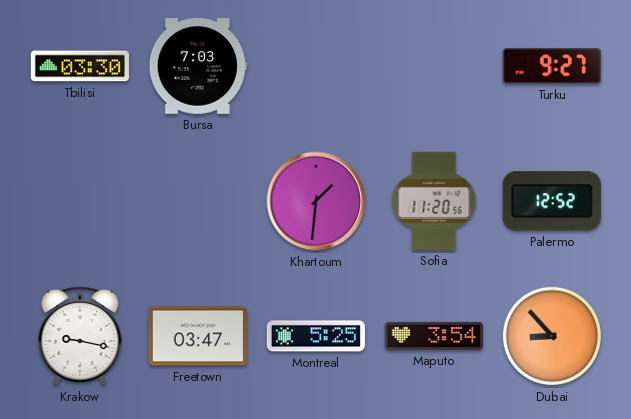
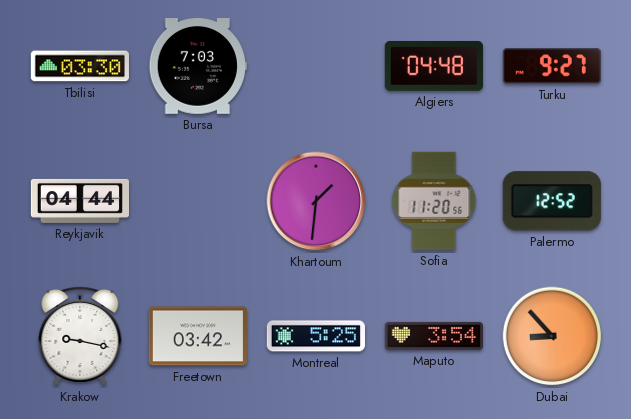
Algiers: none -> 04:48 (434, 66)
Reykjavik: none -> 04:44 (79, 201)
Freetown: 03:47 -> 03:42 (198, 336)
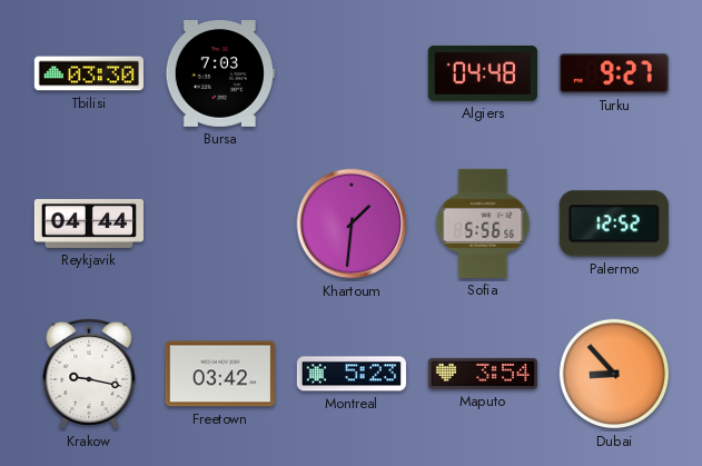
Sofia: 11:20 -> 5:56 (483, 224)
Montreal: 5:25 -> 5:23 (352, 374)
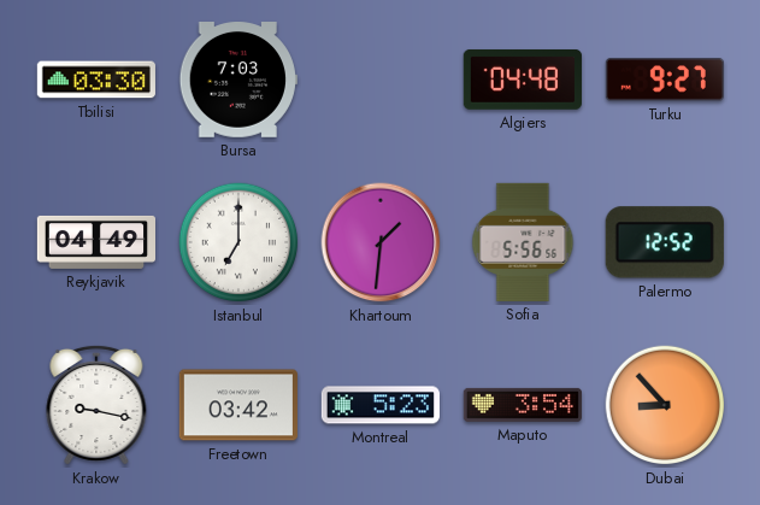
Reykjavik: 04:44 -> 04:49 (95, 242)
Istanbul: none -> 7:00 (238, 242)
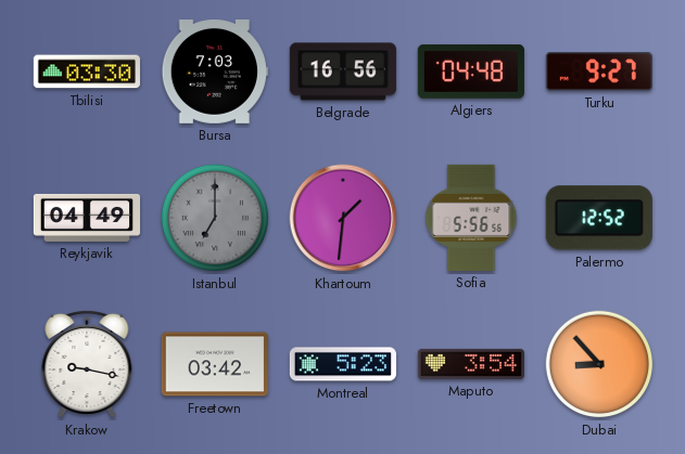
Belgrade: none -> 16:56 (343, 72)
Istanbul dial: white -> grey (215, 218)
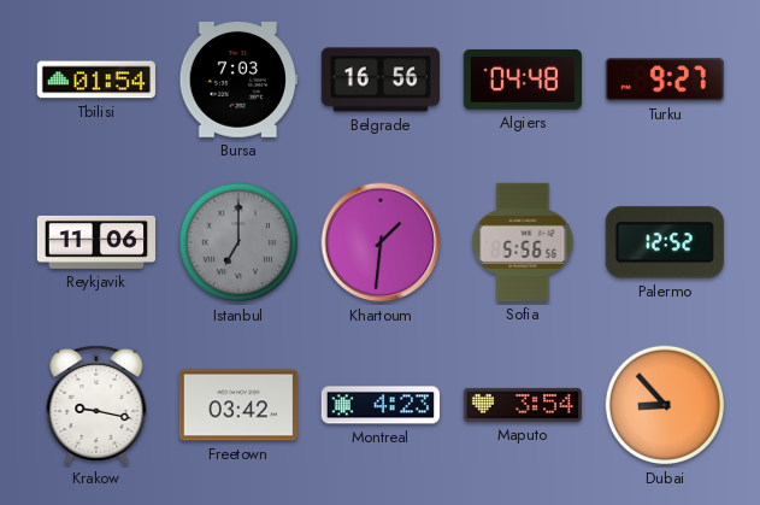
Tbilisi: 03:30 -> 01:54 (96, 80)
Reykjavik: 04:49 -> 11:06 (95, 242)
Montreal: 5:23 -> 4:23 (381, 405)
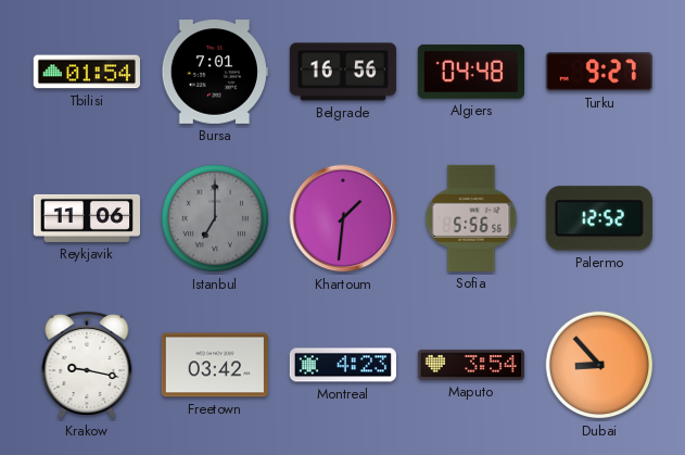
Bursa: 7:03 -> 7:01 (215, 73)
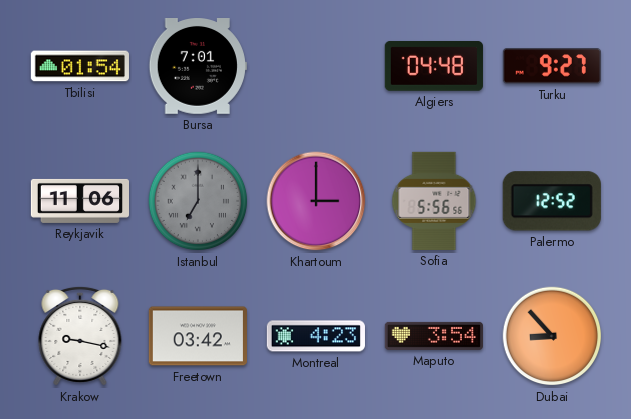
Belgrade: 16:56 -> none (343, 72)
Khartoum: 1:31 -> 3:00 (316, 201)
